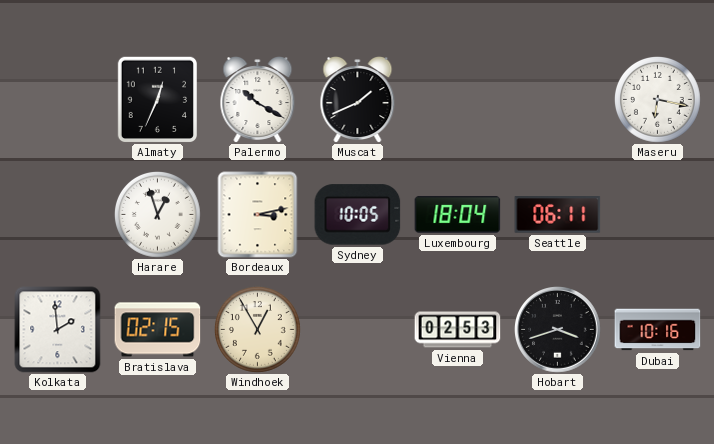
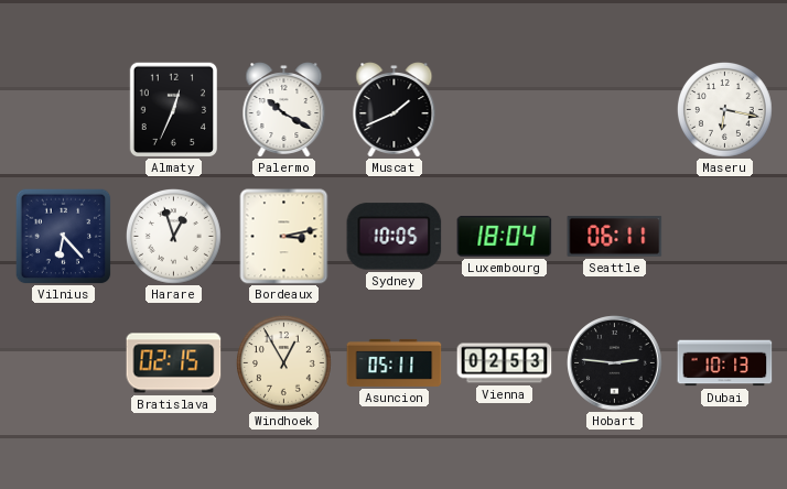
Vilnius: none -> 6:23 (63, 236)
Kolkata: 1:59 -> none (58, 330)
Asuncion: none -> 05:11 (395, 362)
Hobart: 3:42 -> 2:46 (615, 363)
Dubai: 10:16 -> 10:13 (725, 363)
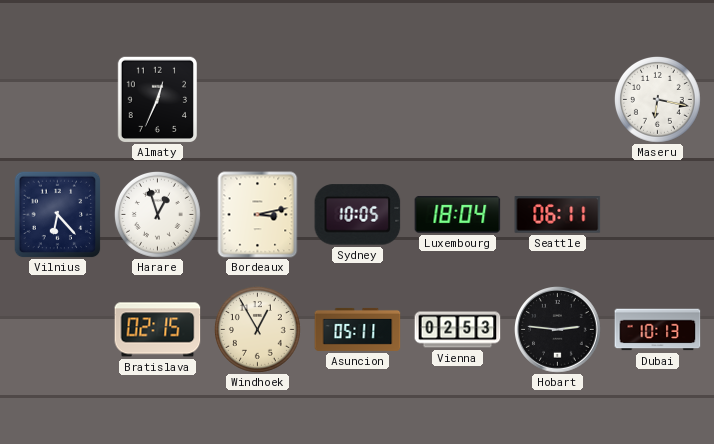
Palermo: 10:20 -> none (284, 110)
Muscat: 1:41 -> none (395, 110)
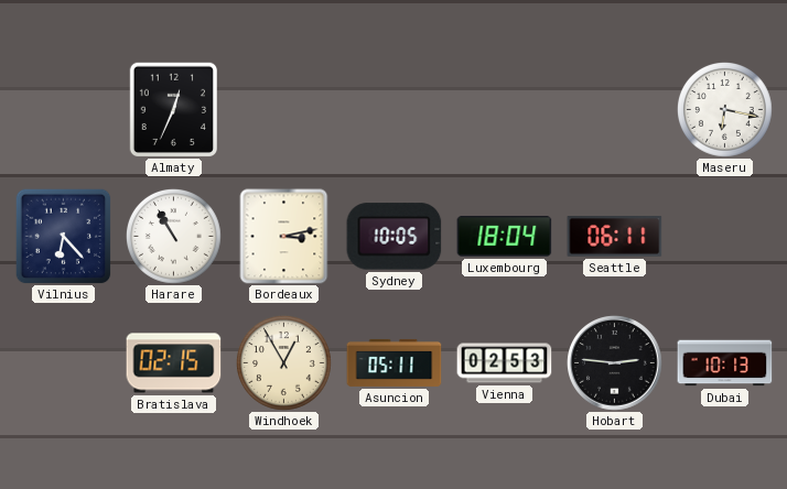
Harare: 12:57 -> 10:55 (173, 236)
